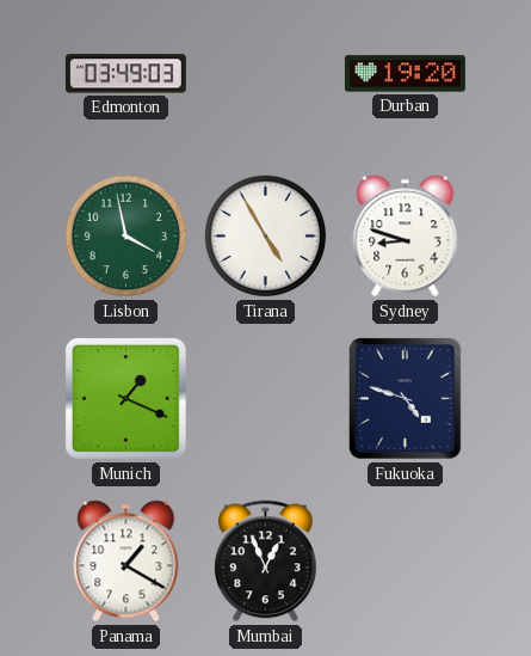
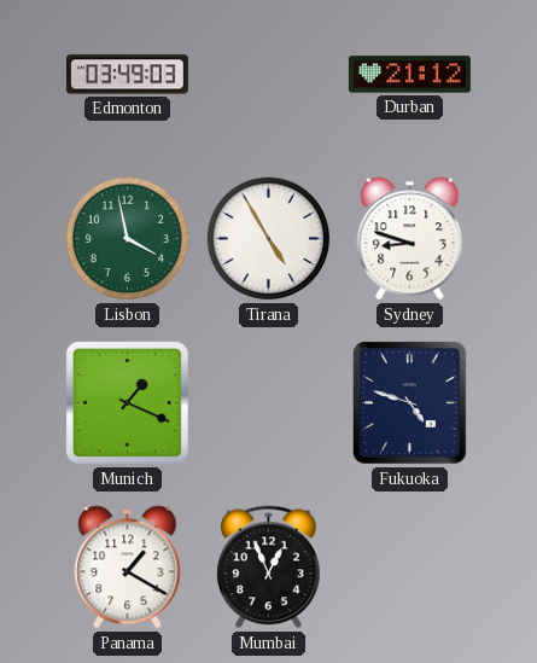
Durban: 19:20 -> 21:12 (409, 75)
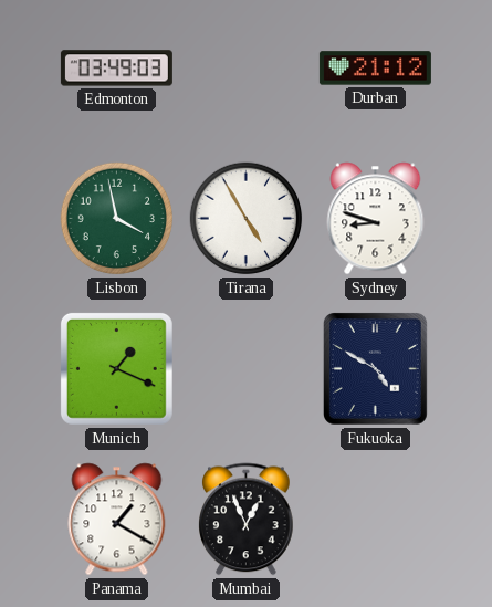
Fukuoka: 4:48 -> 4:50 (376, 369)
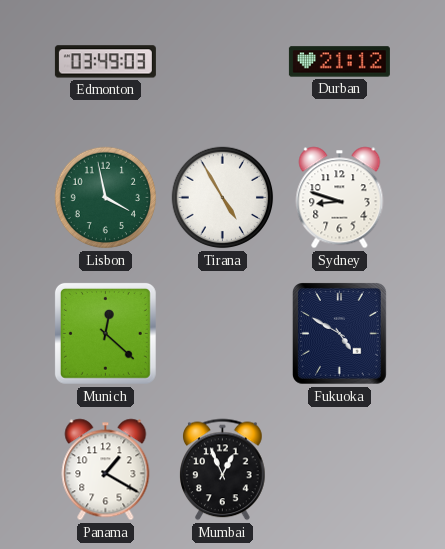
Munich: 1:19 -> 12:22 (105, 333)
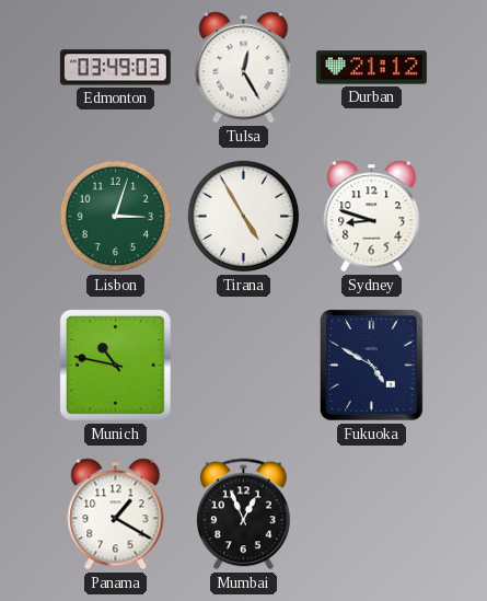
Tulsa: none -> 12:25 (244, 68)
Lisbon: 3:58 -> 3:03 (116, 217)
Munich: 12:22 -> 10:47 (115, 365)
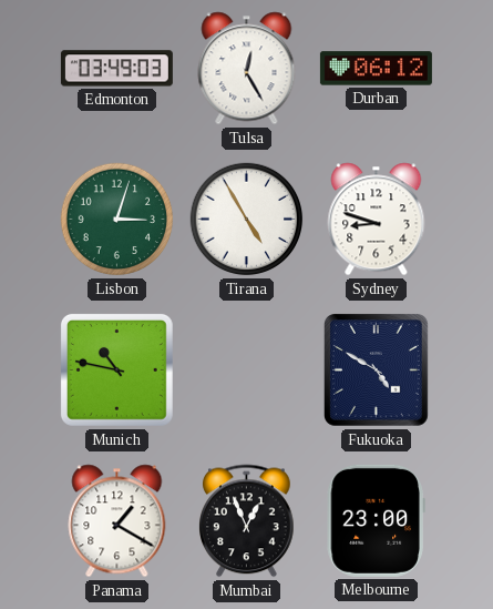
Durban: 21:12 -> 06:12 (376, 69)
Melbourne: none -> 23:00 (376, 520)
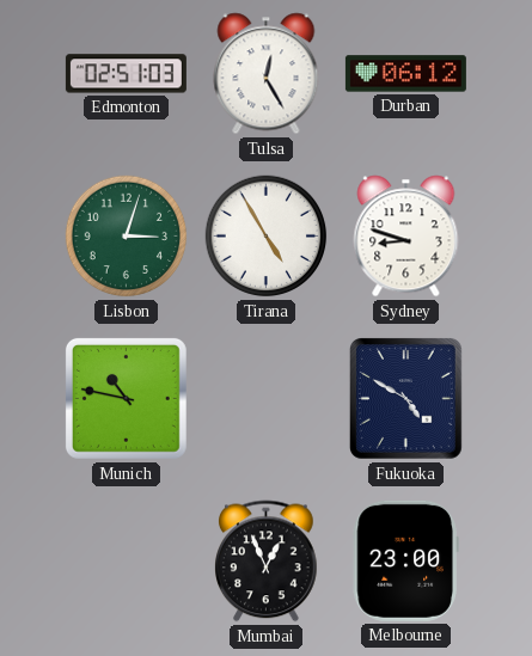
Edmonton: 03:49 -> 02:51 (126, 74)
Panama: 1:20 -> none (117, 521)
